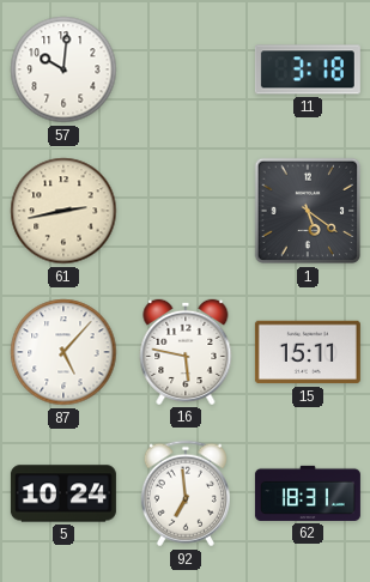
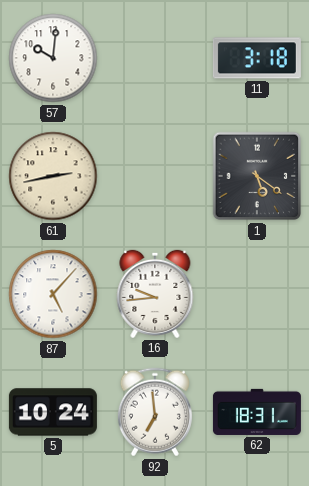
16: 5:47 -> 9:44 (155, 294)
15: 15:11 -> none (308, 352)
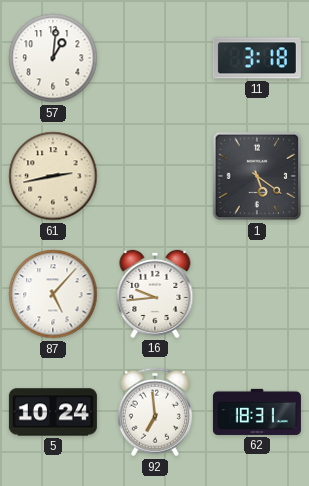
57: 10:01 -> 1:01 (53, 58)
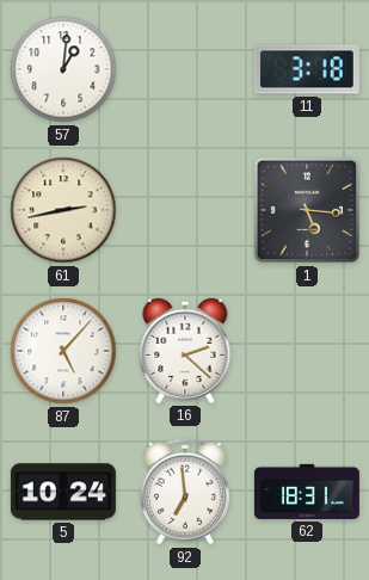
1: 5:21 -> 5:16 (307, 210)
16: 9:44 -> 2:22 (185, 351)
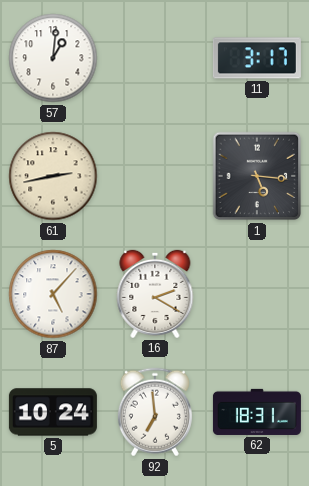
11: 3:18 -> 3:17 (257, 58)
16: 2:22 -> 2:20 (155, 294)
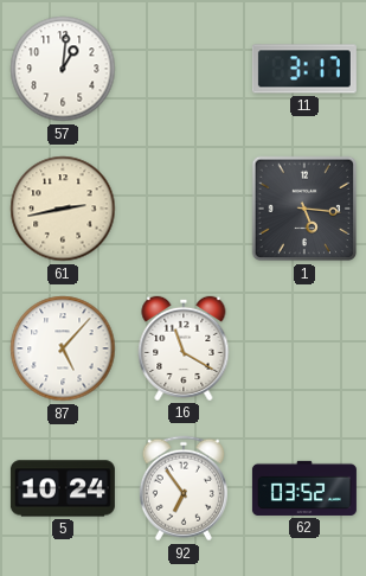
16: 2:20 -> 11:20 (184, 348)
92: 6:59 -> 6:54 (184, 488)
62: 18:31 -> 03:52 (304, 488)
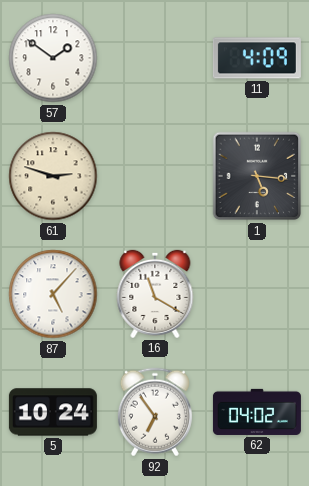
57: 1:01 -> 1:51 (53, 58)
11: 3:17 -> 4:09 (257, 58)
61: 2:43 -> 2:48 (53, 176)
62: 03:52 -> 04:02 (257, 412)
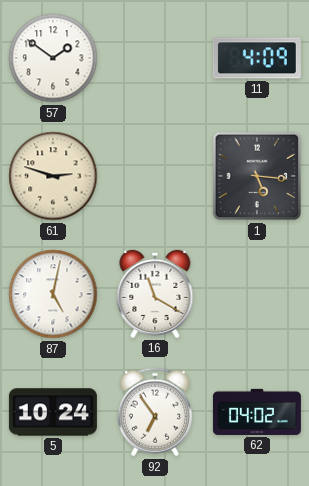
87: 5:07 -> 5:02 (53, 294)
